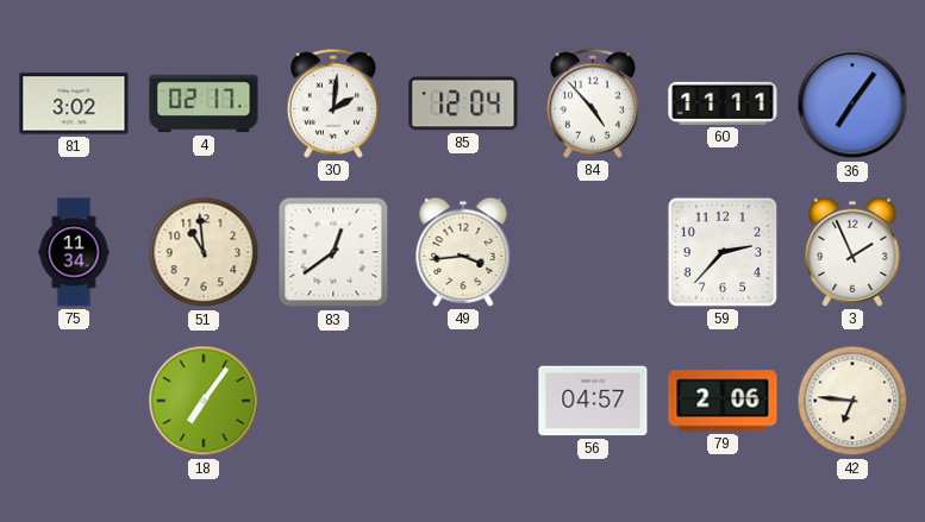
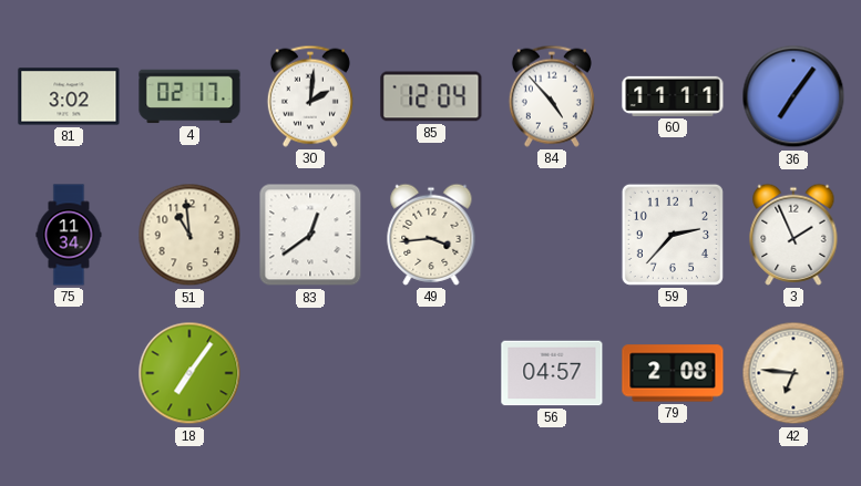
79: 2:06 -> 2:08 (673, 373)
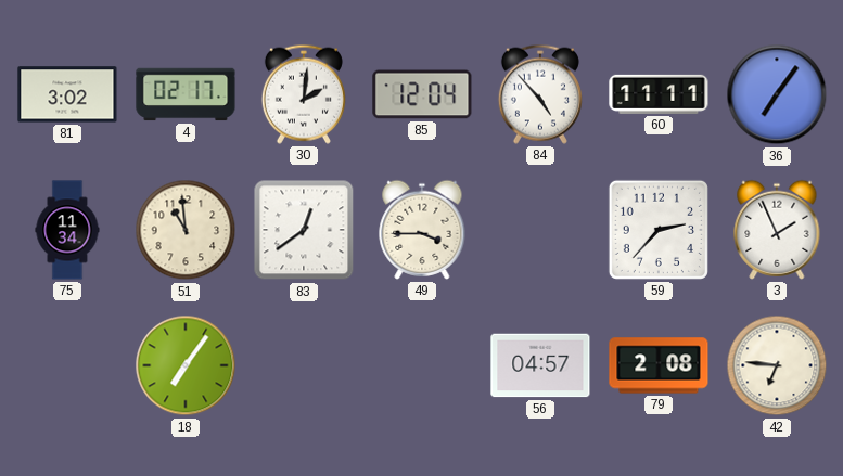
49: 3:44 -> 3:45 (422, 230)
